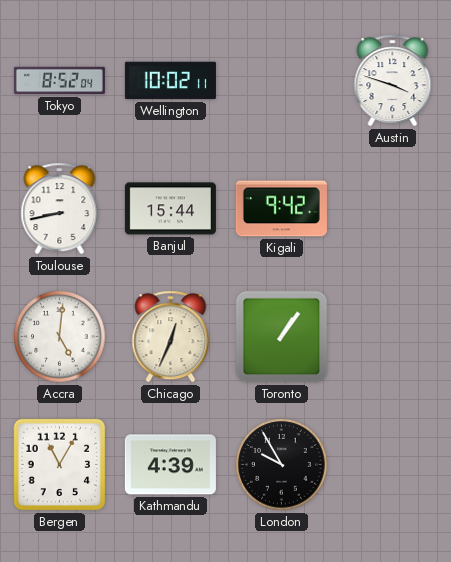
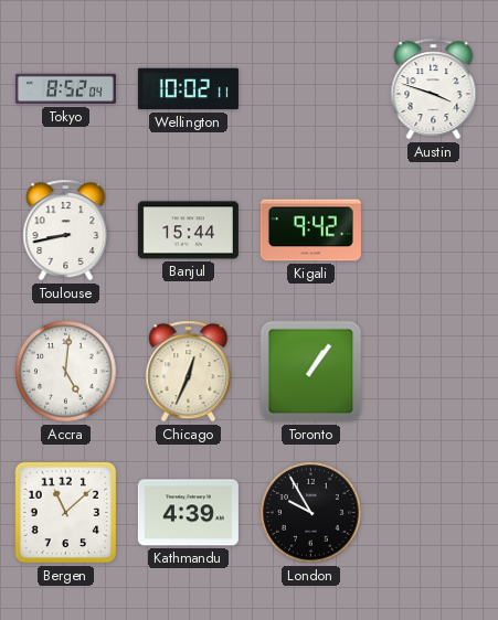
Bergen: 11:05 -> 11:08 (66, 513)
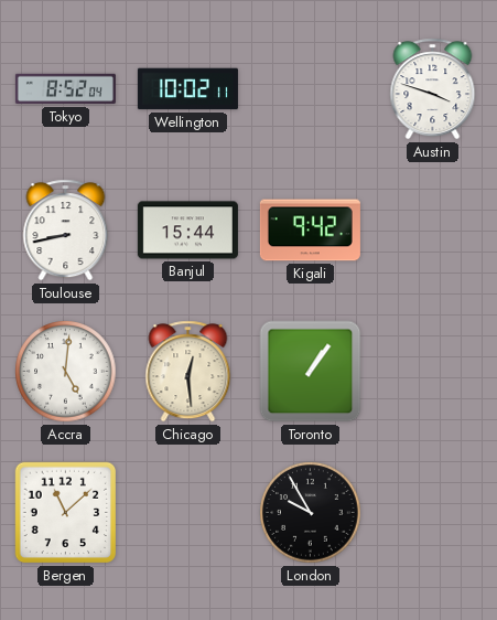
Chicago: 12:34 -> 12:29 (188, 372)
Kathmandu: 4:39 -> none (188, 513)
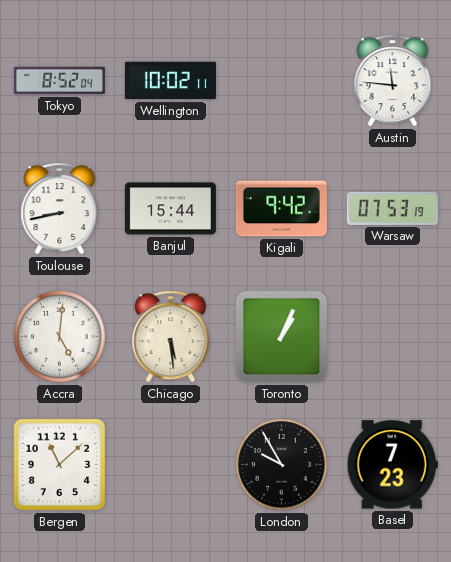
Austin: 3:48 -> 11:46 (393, 81)
Warsaw: none -> 07:53 (392, 208)
Chicago: 12:29 -> 5:29 (171, 337)
Toronto: 1:06 -> 1:04 (282, 337)
Basel: none -> 7:23 (392, 465)
